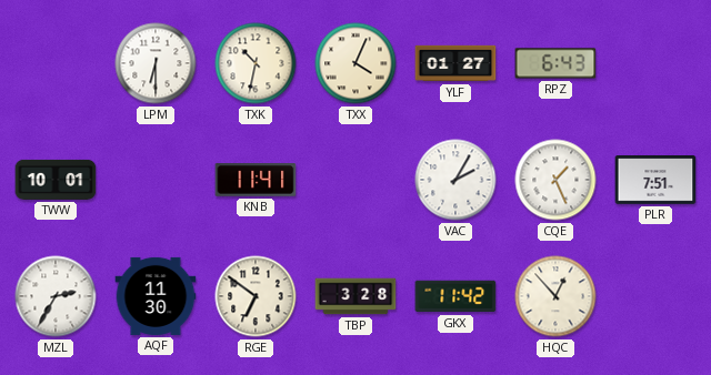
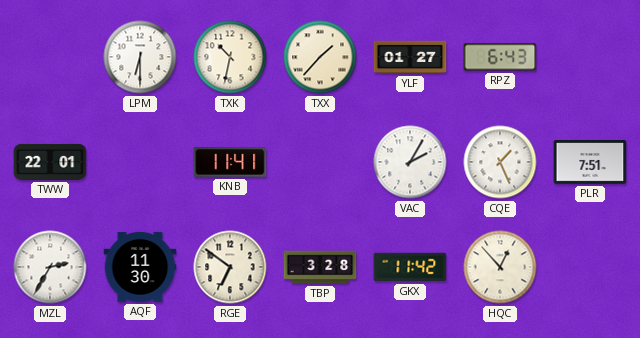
TXX: 4:04 -> 1:37 (320, 57)
TWW: 10:01 -> 22:01 (50, 162)
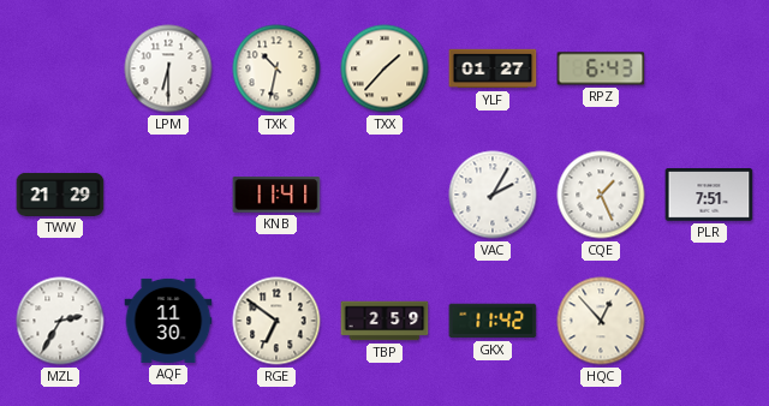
TWW: 22:01 -> 21:29 (60, 195)
TBP: 3:28 -> 2:59 (384, 321)
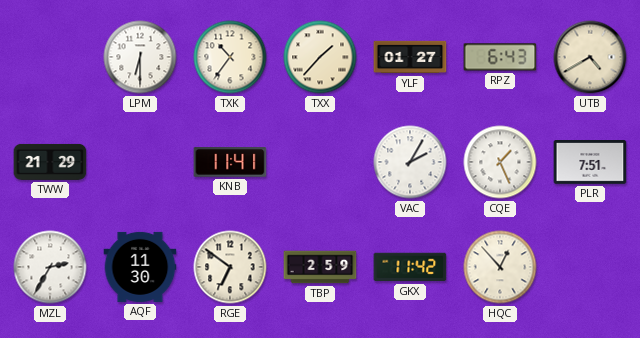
TXK: 10:32 -> 10:36 (230, 57)
UTB: none -> 4:40 (590, 57)
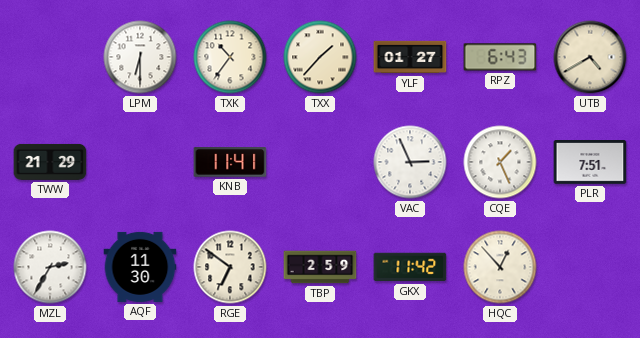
VAC: 2:05 -> 2:56 (410, 162)
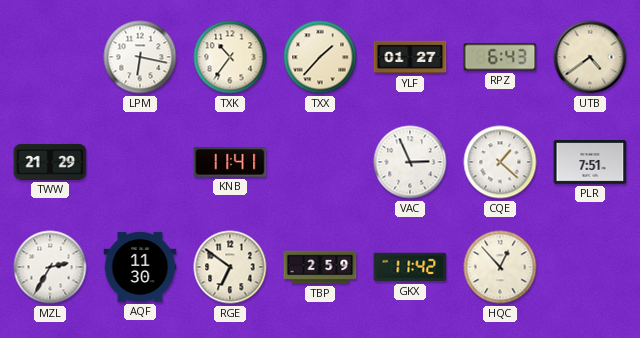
LPM: 6:30 -> 6:17 (140, 57)
UTB: 4:40 -> 4:39 (590, 57)
CQE: 1:26 -> 1:22 (500, 162)
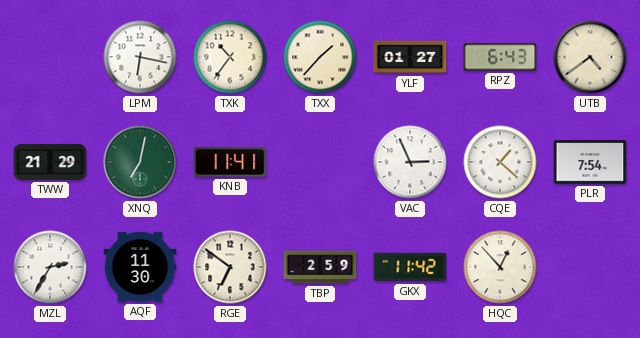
XNQ: none -> 7:02 (140, 162)
PLR: 7:51 -> 7:54 (590, 163)
